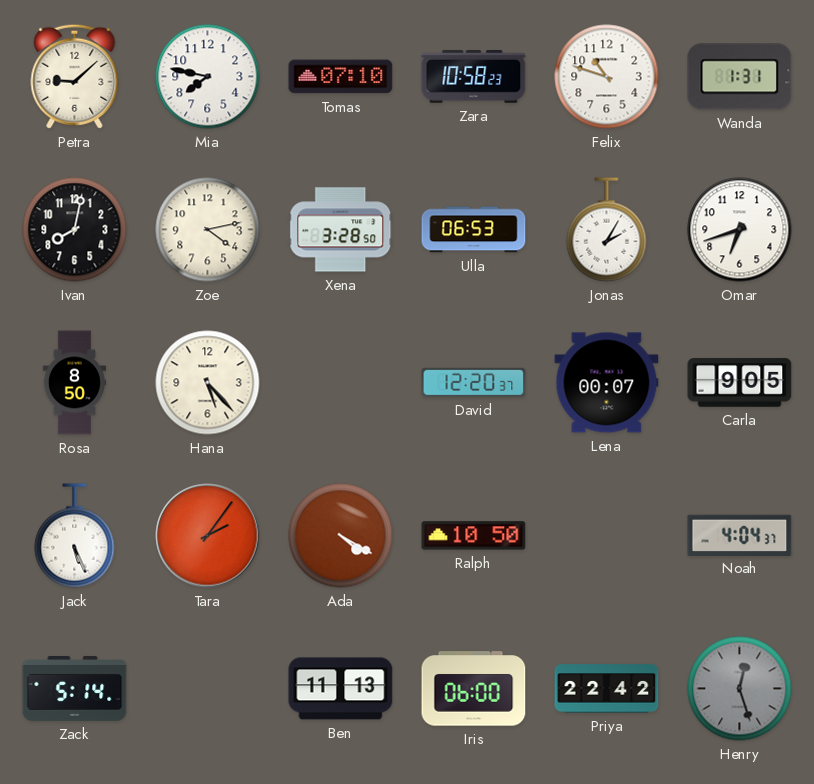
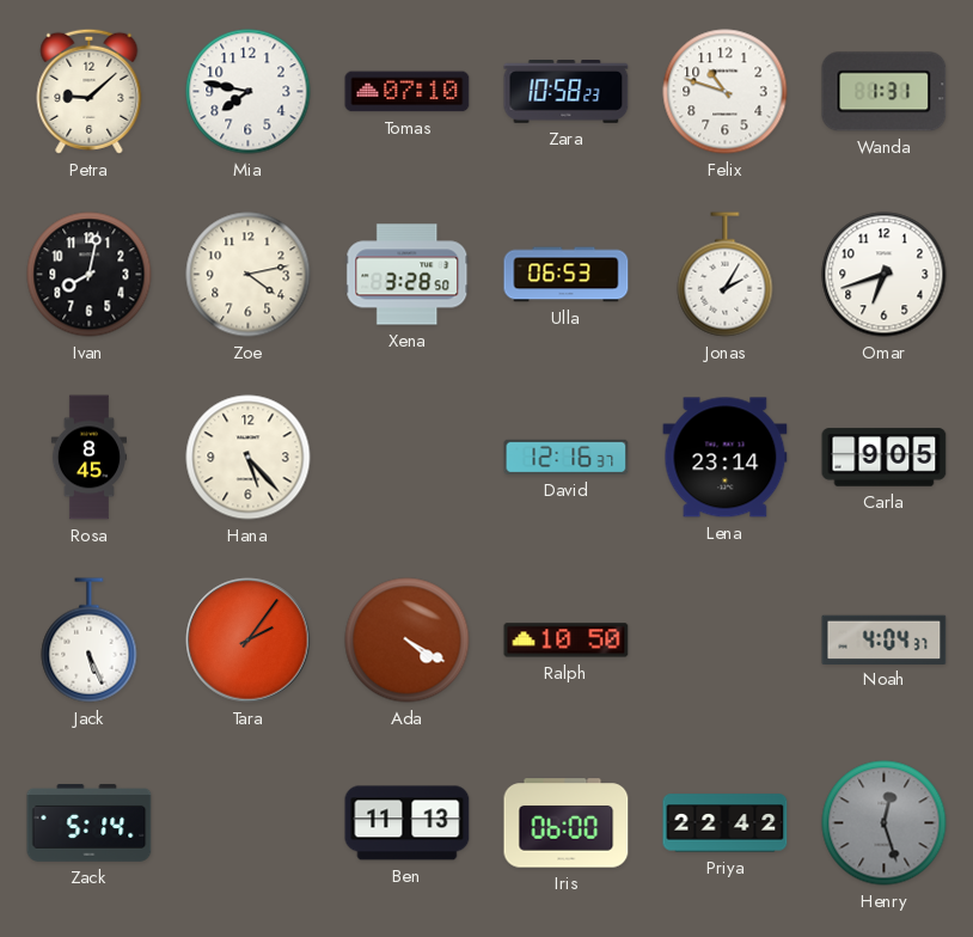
Rosa: 8:50 -> 8:45 (88, 458)
David: 12:20 -> 12:16 (567, 457)
Lena: 00:07 -> 23:14 (726, 458)
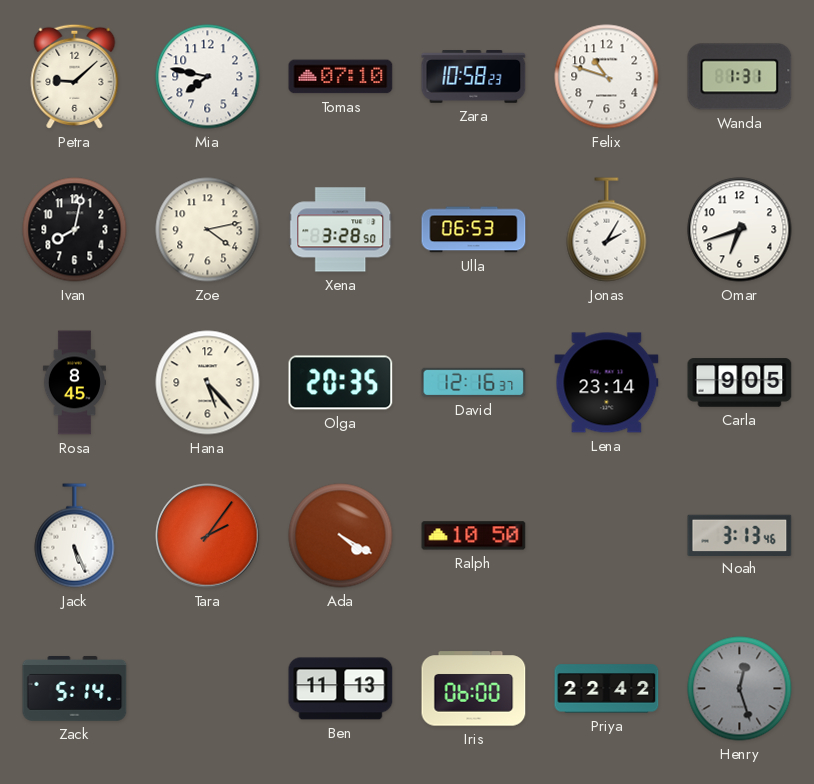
Olga: none -> 20:35 (341, 383)
Noah: 4:04 -> 3:13 (740, 535)
